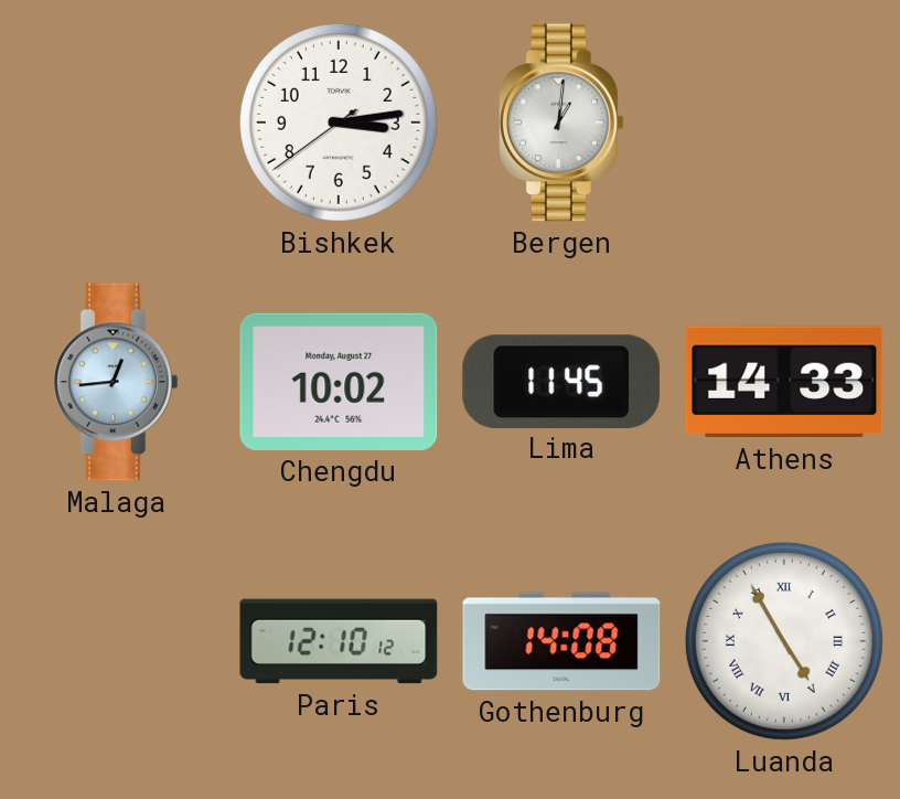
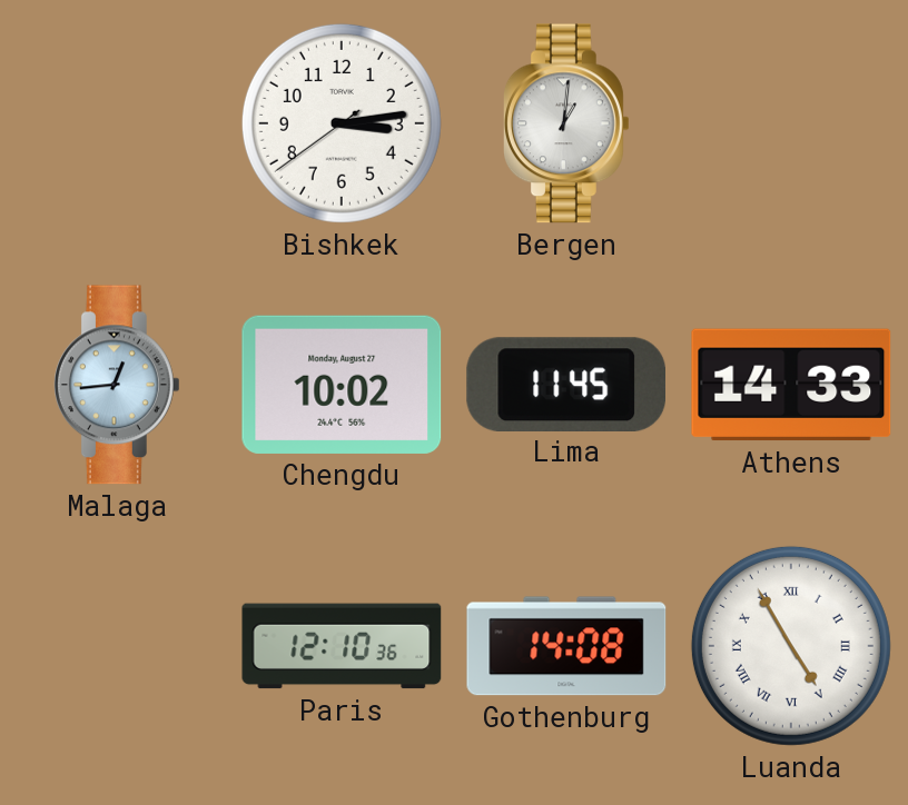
Paris: 12:10:12 -> 12:10:36 (342, 646)
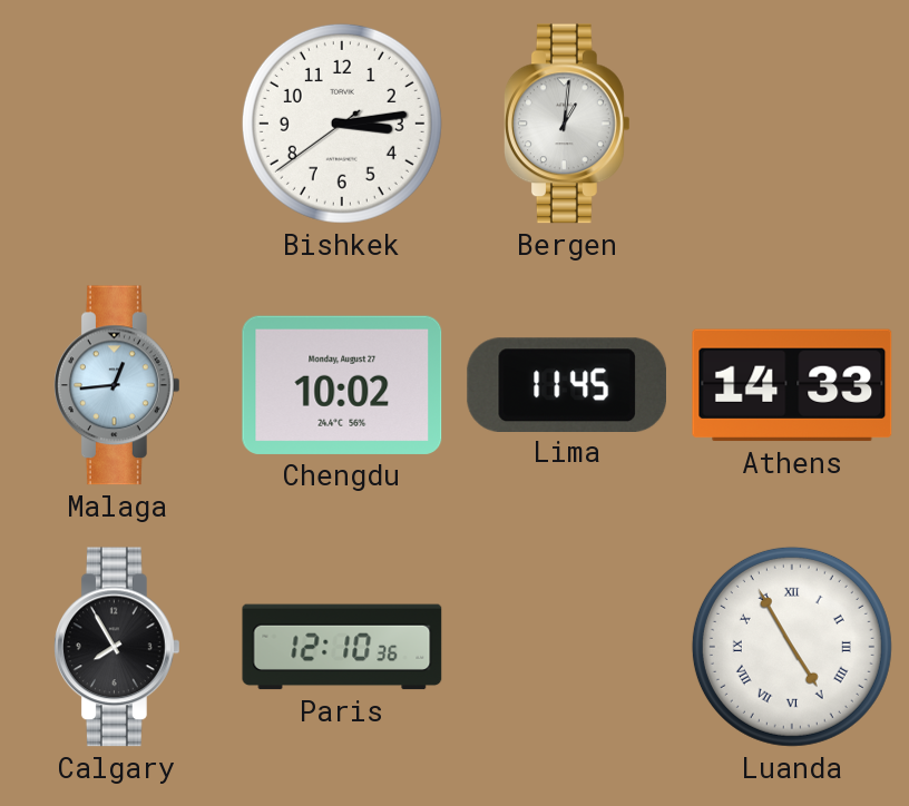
Calgary: none -> 7:55 (117, 647)
Gothenburg: 14:08 -> none (566, 646)
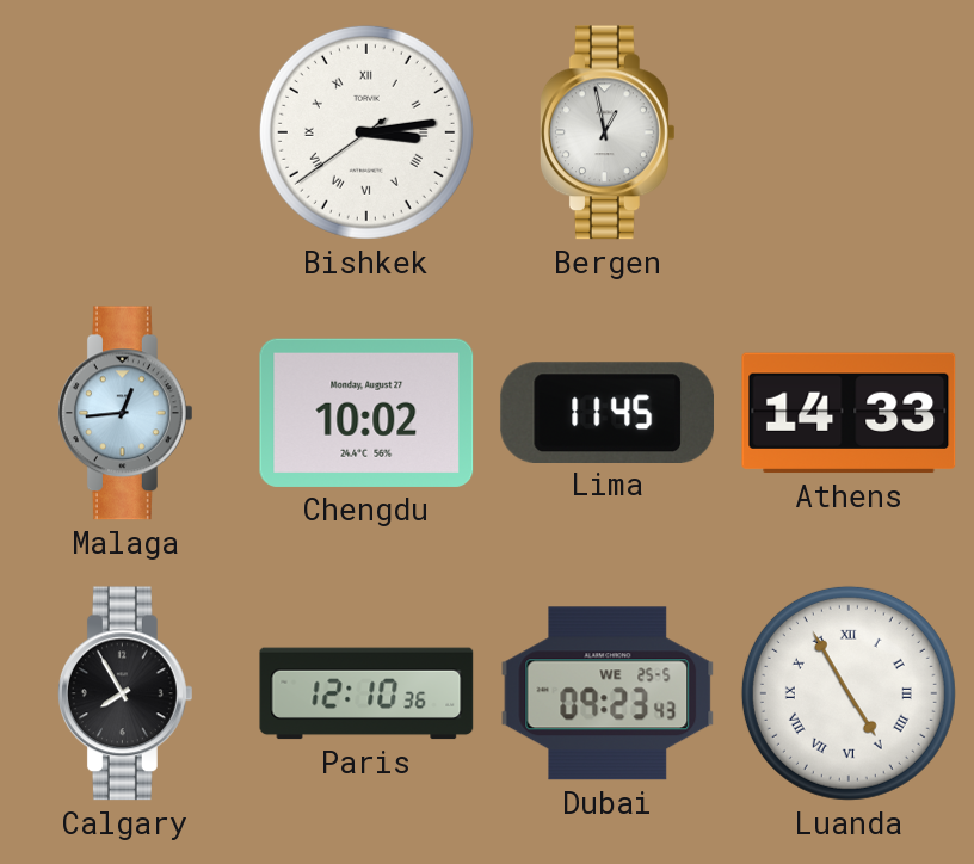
Bishkek numerals: Arabic -> Roman (366, 132)
Bergen: 1:01 -> 12:58 (608, 132)
Dubai: none -> 09:23 (608, 693)
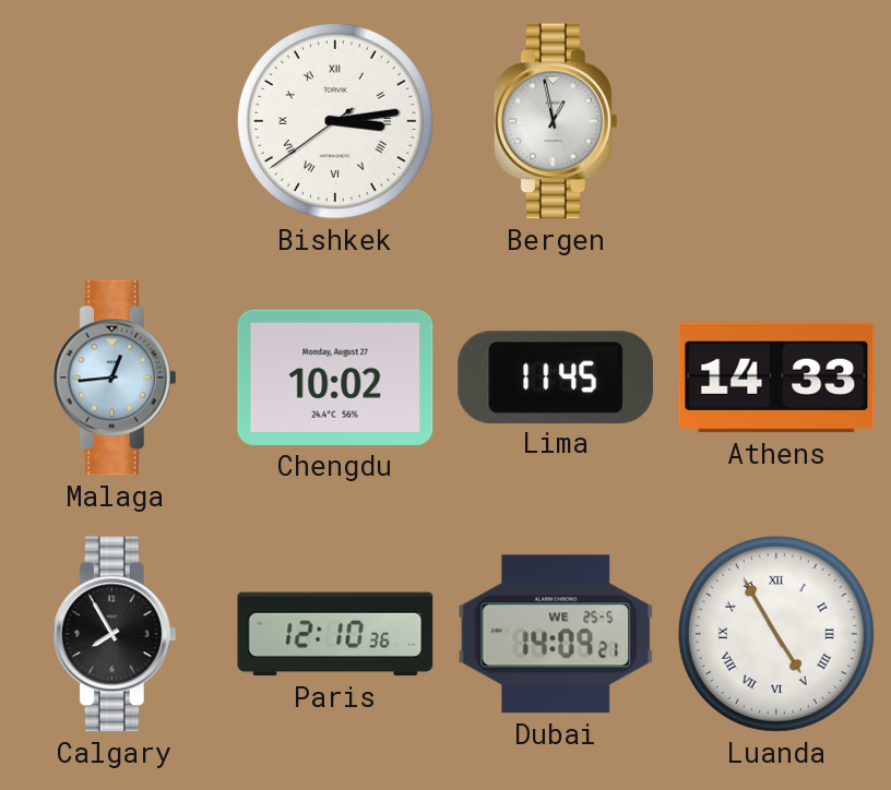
Dubai: 09:23 -> 14:09 (556, 634)
